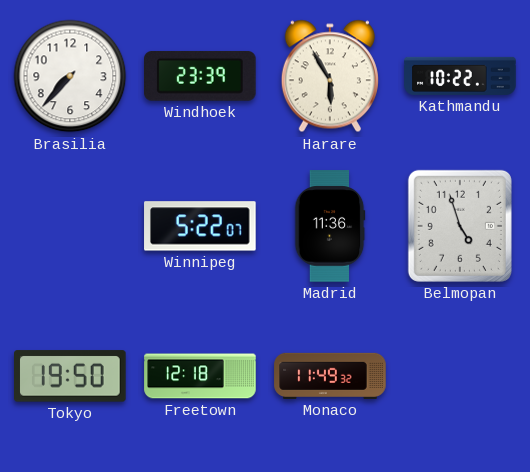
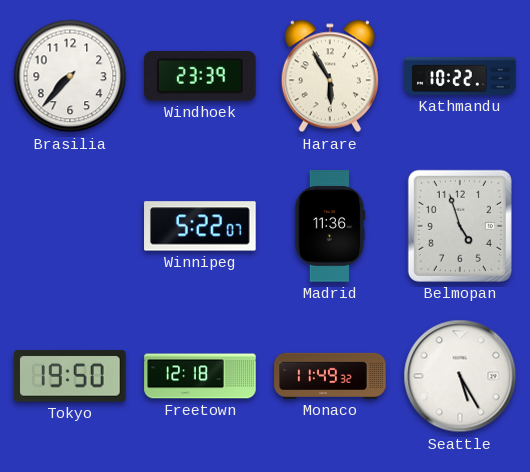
Seattle: none -> 5:25 (460, 376)
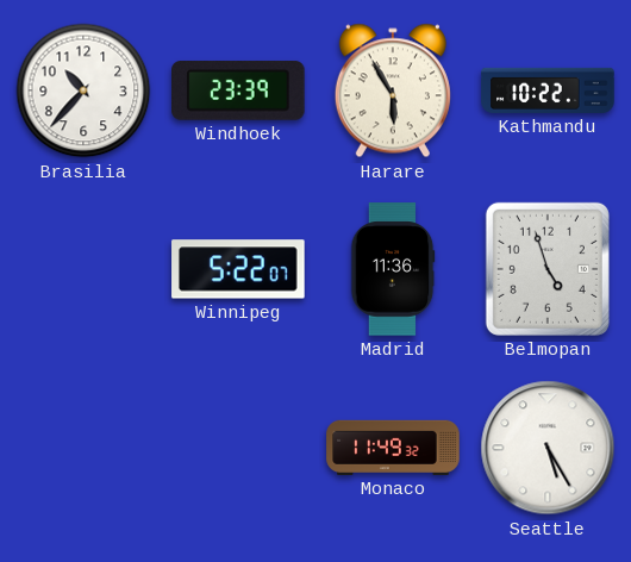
Brasilia: 7:37 -> 10:37 (83, 90)
Tokyo: 19:50 -> none (70, 376)
Freetown: 12:18 -> none (200, 376)
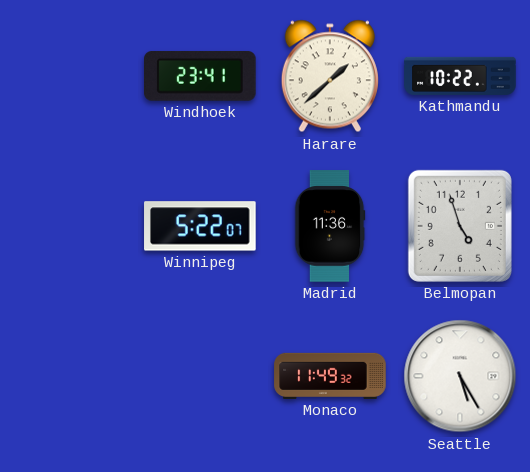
Brasilia: 10:37 -> none (83, 90)
Windhoek: 23:39 -> 23:41 (201, 76)
Harare: 5:55 -> 1:38 (330, 76)
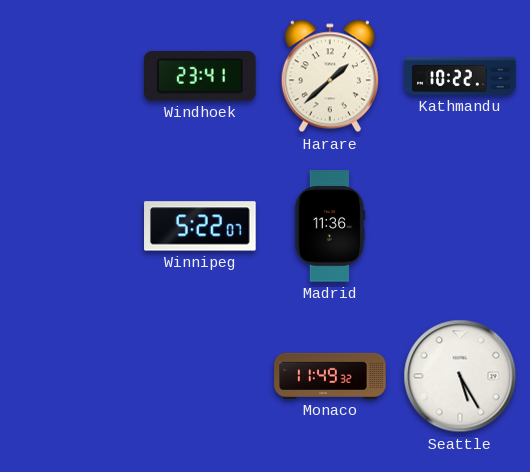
Belmopan: 4:57 -> none (460, 226)
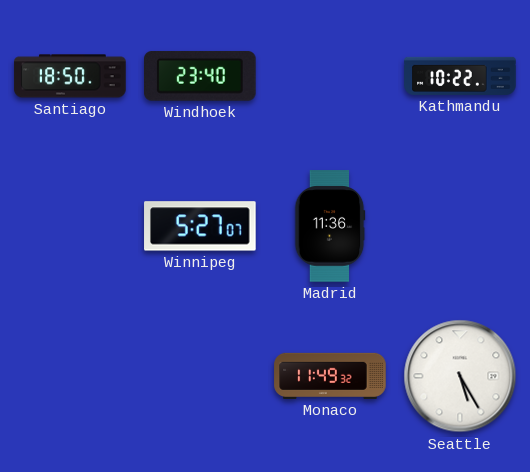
Santiago: none -> 18:50 (70, 76)
Windhoek: 23:41 -> 23:40 (201, 76)
Harare: 1:38 -> none (330, 76)
Winnipeg: 5:22 -> 5:27 (200, 226)
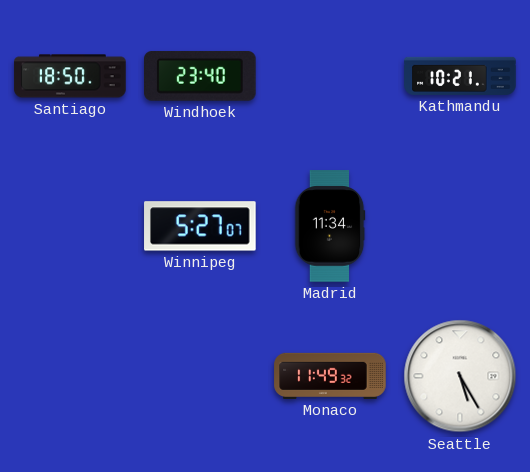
Kathmandu: 10:22 -> 10:21 (460, 76)
Madrid: 11:36 -> 11:34 (330, 226)
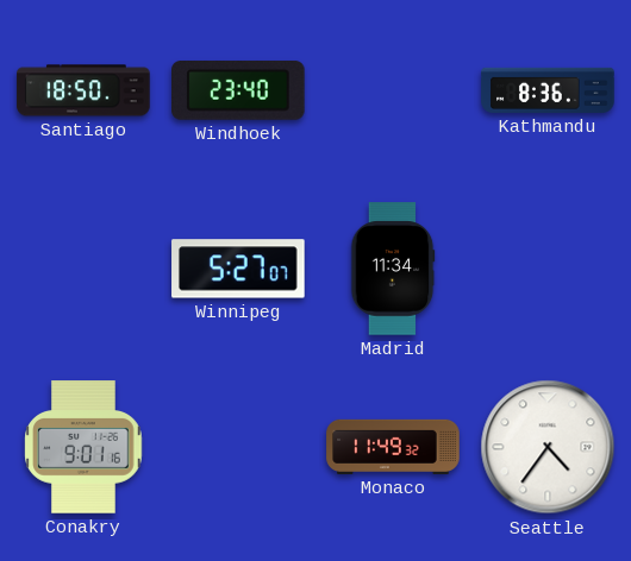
Kathmandu: 10:21 -> 8:36 (548, 90)
Conakry: none -> 9:01 (83, 447)
Seattle: 5:25 -> 4:36 (548, 447)
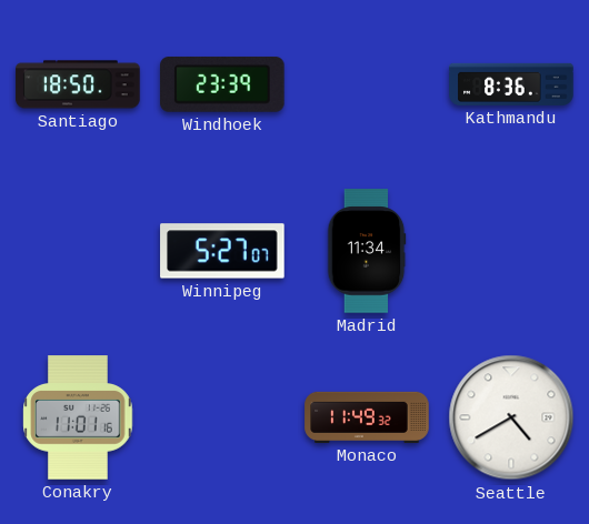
Windhoek: 23:40 -> 23:39 (223, 84)
Conakry: 9:01 -> 11:01 (78, 417)
Seattle: 4:36 -> 4:40 (511, 417)
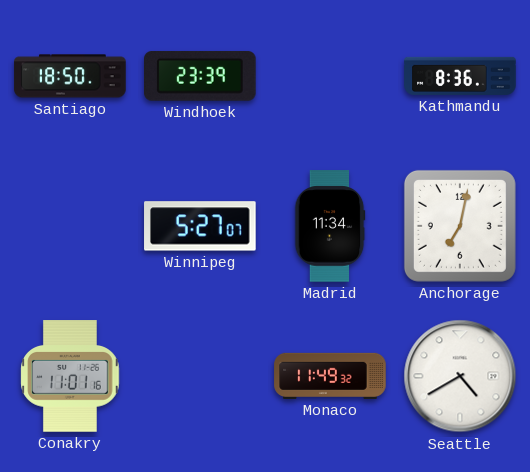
Anchorage: none -> 7:02 (460, 226)
